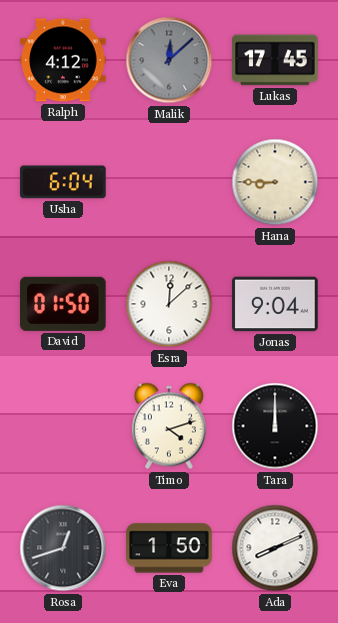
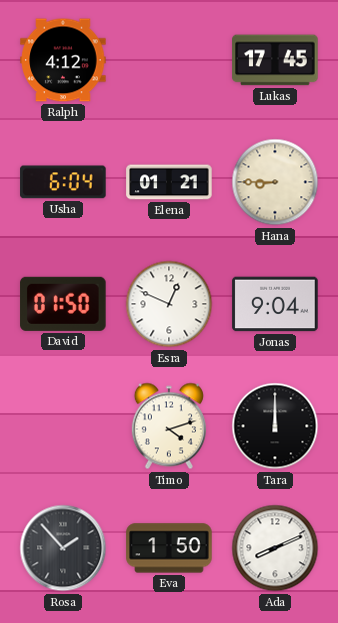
Malik: 12:08 -> none (169, 60)
Elena: none -> 01:21 (169, 182)
Esra: 12:08 -> 12:49 (169, 304)
Rosa: 12:42 -> 1:53 (63, 548)
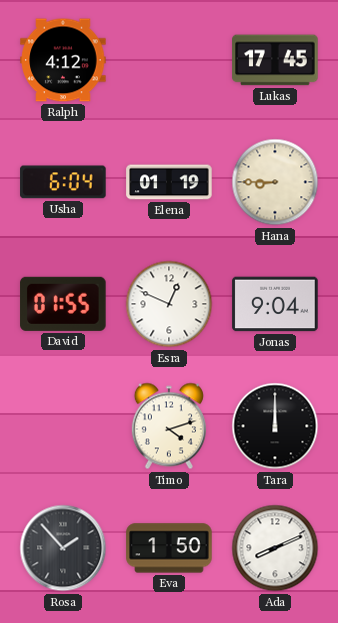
Elena: 01:21 -> 01:19 (169, 182)
David: 01:50 -> 01:55 (63, 304)
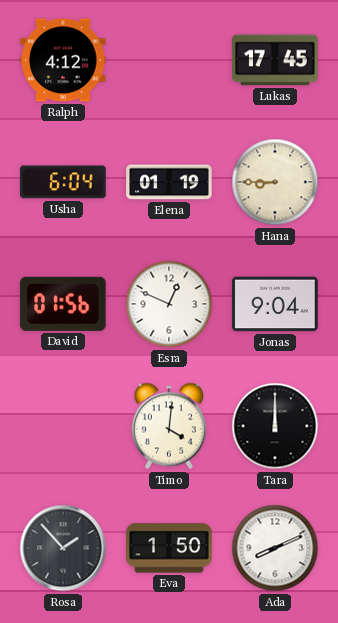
David: 01:55 -> 01:56 (63, 304)
Timo: 4:12 -> 4:01 (169, 426)
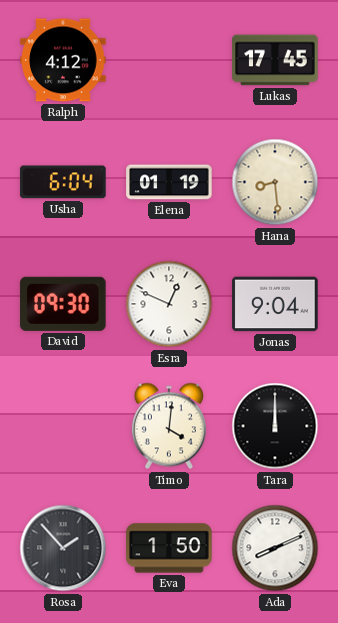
Hana: 8:45 -> 8:29 (275, 182)
David: 01:56 -> 09:30 (63, 304)
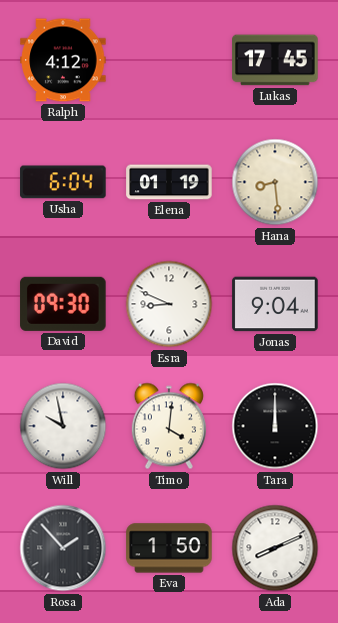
Esra: 12:49 -> 8:49 (169, 304)
Will: none -> 9:58 (63, 426)
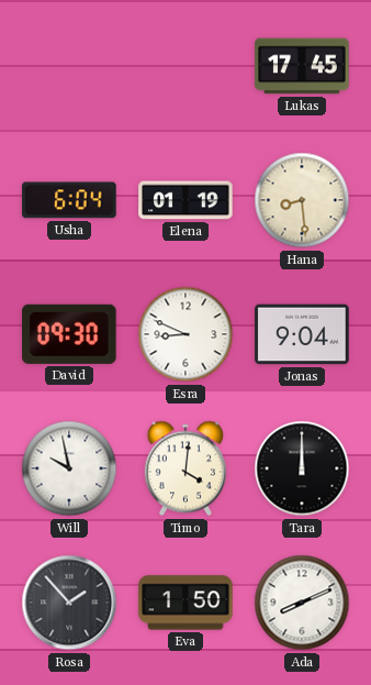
Ralph: 4:12 -> none (63, 60)
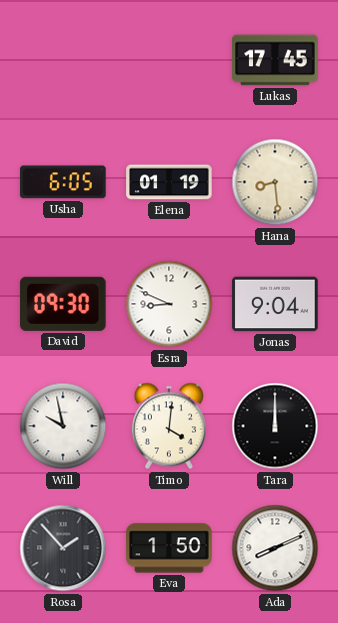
Usha: 6:04 -> 6:05 (63, 182)
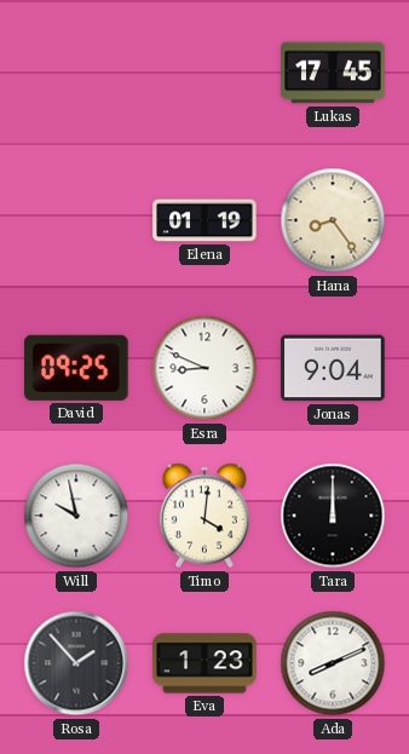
Usha: 6:05 -> none (63, 182)
Hana: 8:29 -> 8:24 (333, 220)
David: 09:30 -> 09:25 (76, 368)
Eva: 1:50 -> 1:23 (204, 663)
